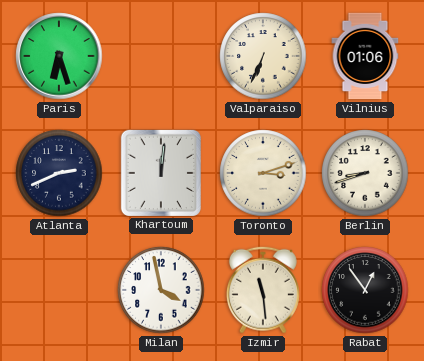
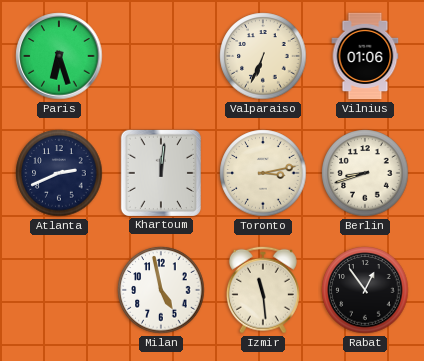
Toronto: 3:12 -> 3:13 (263, 173)
Milan: 3:58 -> 4:58 (161, 290)
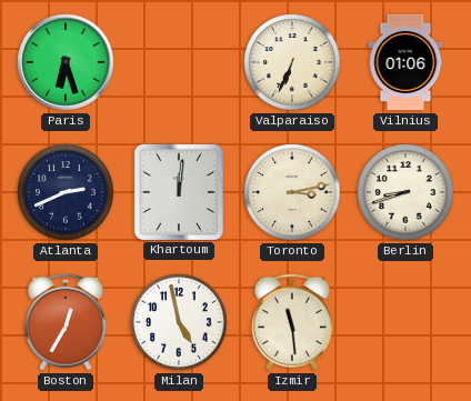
Boston: none -> 12:35 (66, 322)
Rabat: 12:54 -> none (365, 290)
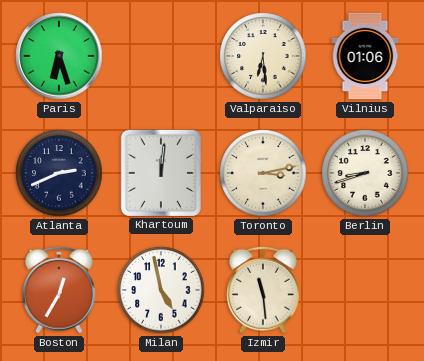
Valparaiso: 6:34 -> 6:29 (263, 56)
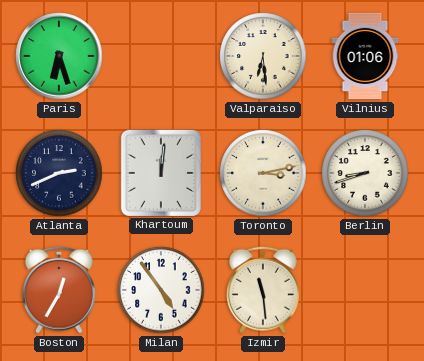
Milan: 4:58 -> 4:54 (161, 290)
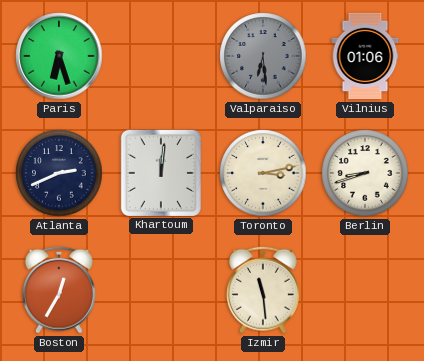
Valparaiso dial: cream -> grey (263, 56)
Milan: 4:54 -> none (161, 290)
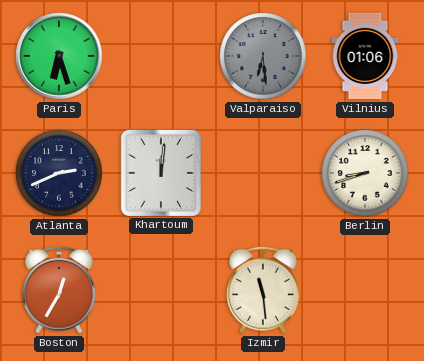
Toronto: 3:13 -> none (263, 173)
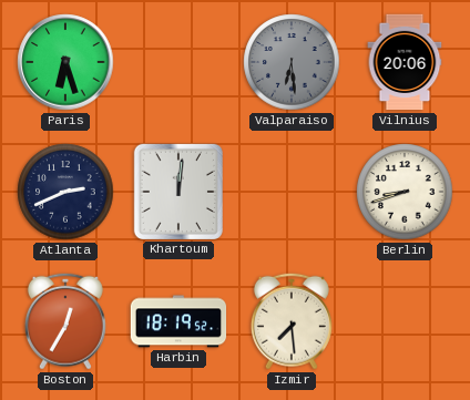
Vilnius: 01:06 -> 20:06 (405, 62)
Harbin: none -> 18:19 (178, 321)
Izmir: 11:29 -> 7:29 (292, 321)
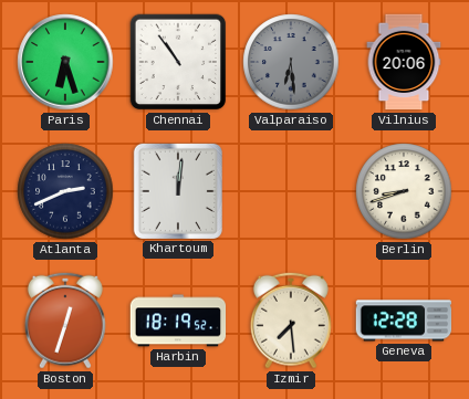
Chennai: none -> 10:54 (178, 62)
Boston: 12:35 -> 12:33 (65, 321)
Geneva: none -> 12:28 (404, 321)
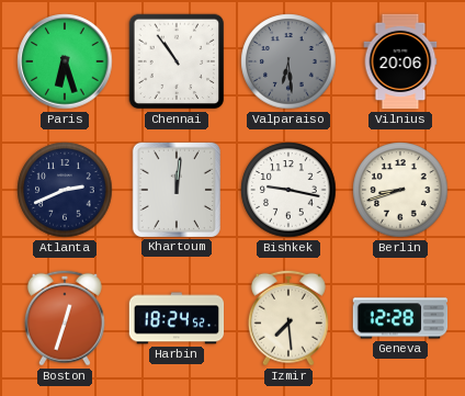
Bishkek: none -> 9:17 (288, 190)
Harbin: 18:19 -> 18:24 (177, 318)
